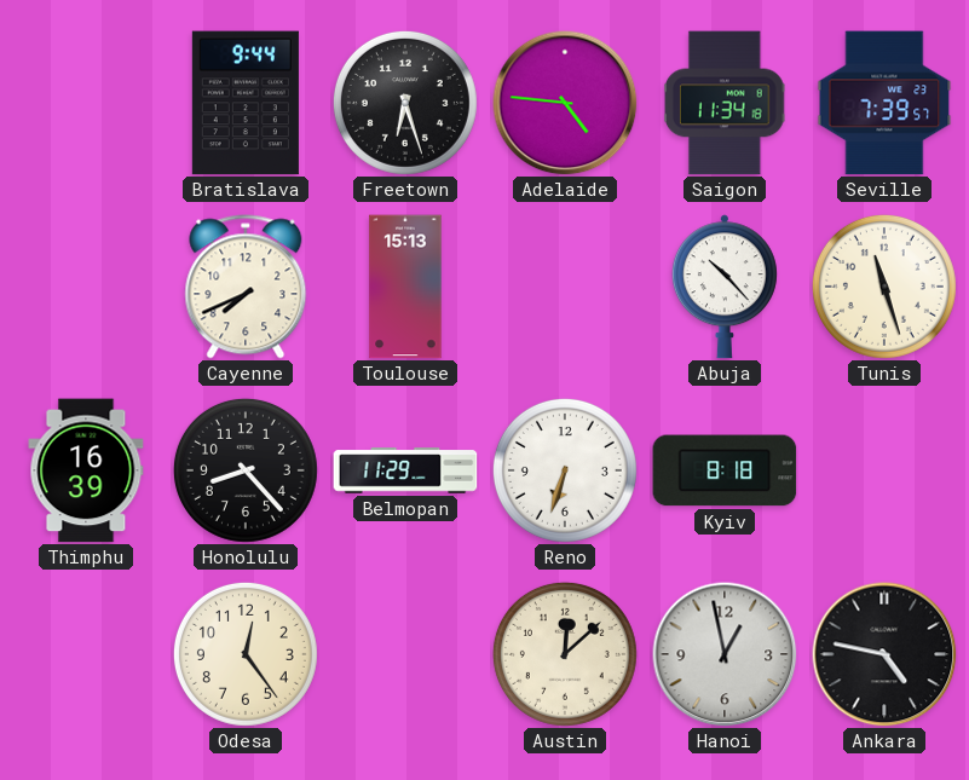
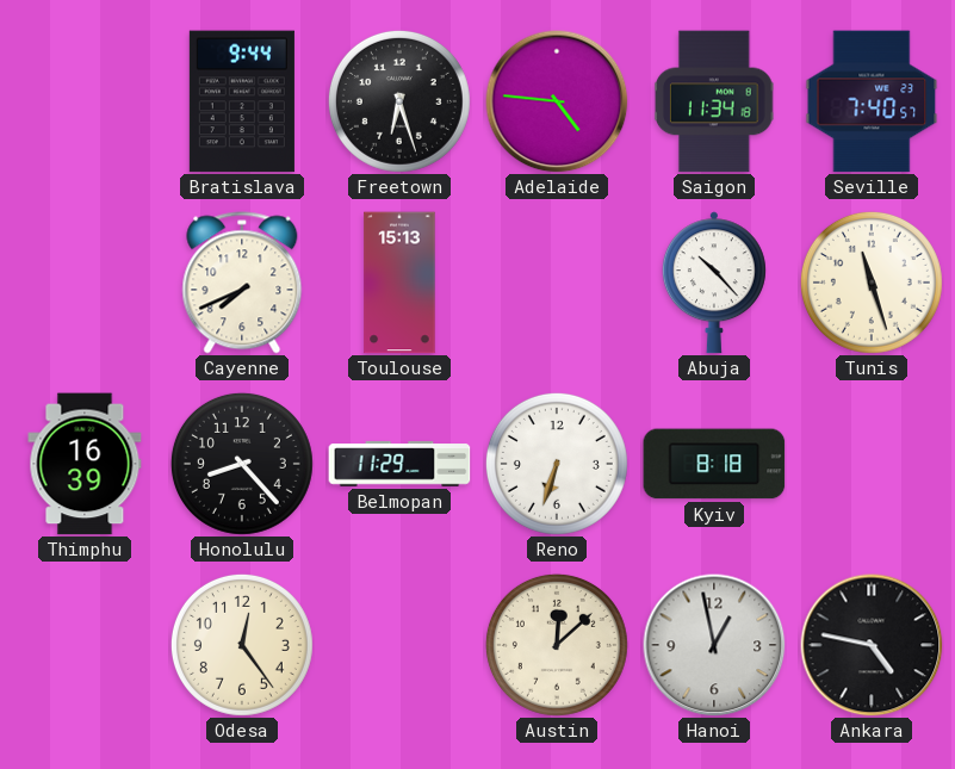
Seville: 7:39 -> 7:40 (872, 101)
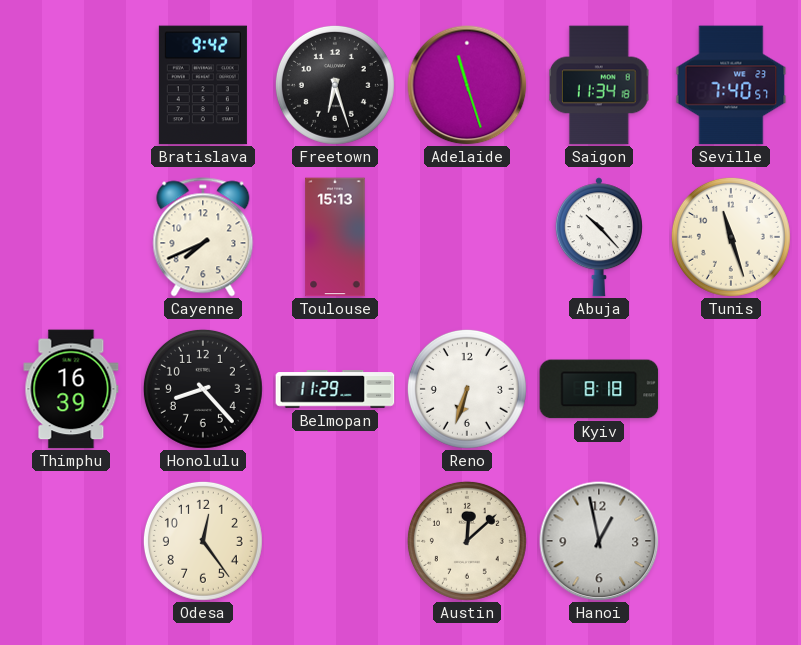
Bratislava: 9:44 -> 9:42 (203, 85)
Adelaide: 4:46 -> 11:27 (467, 85)
Ankara: 4:47 -> none (872, 645)
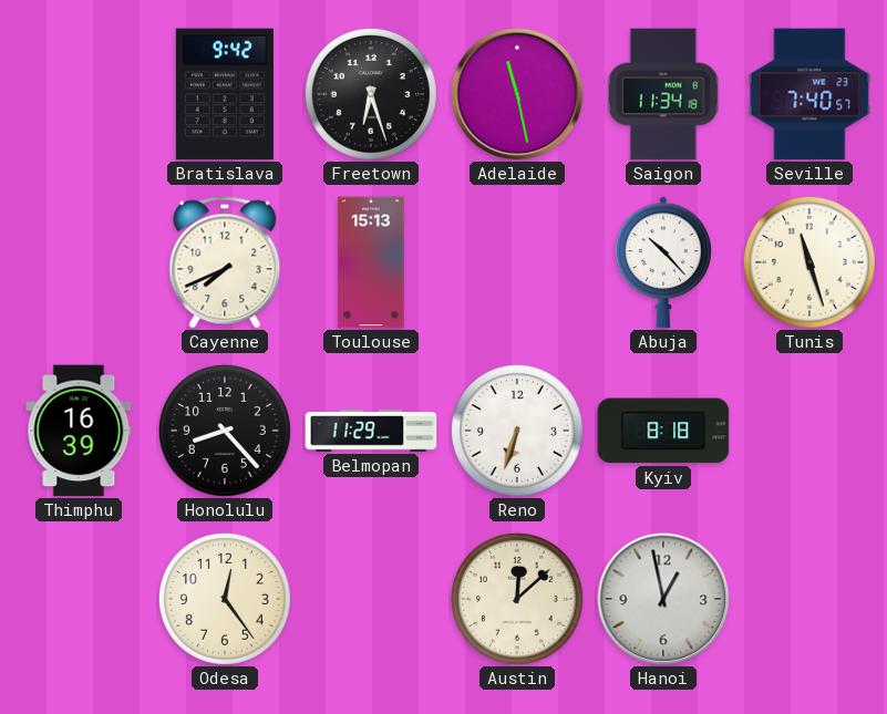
Adelaide: 11:27 -> 11:28 (517, 94)
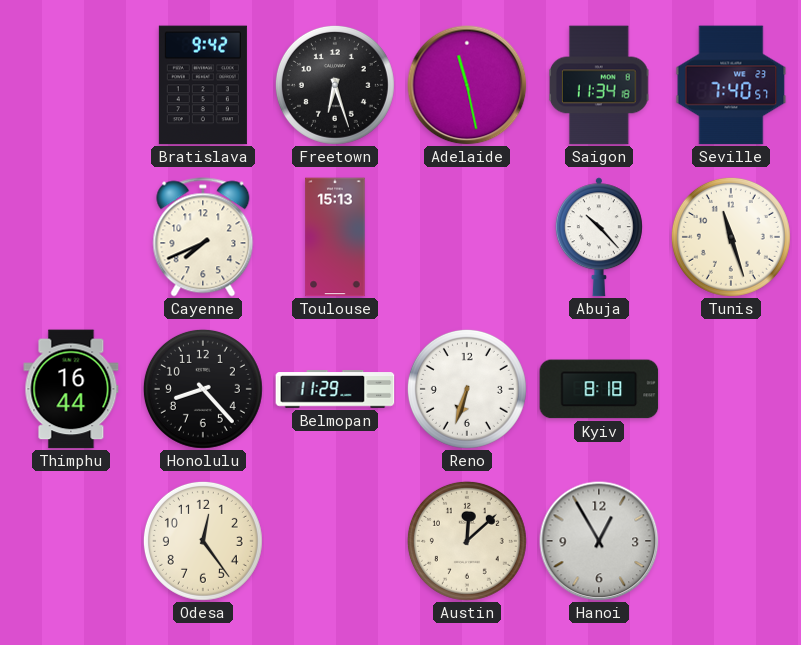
Thimphu: 16:39 -> 16:44 (71, 389)
Hanoi: 12:58 -> 12:55 (599, 541)
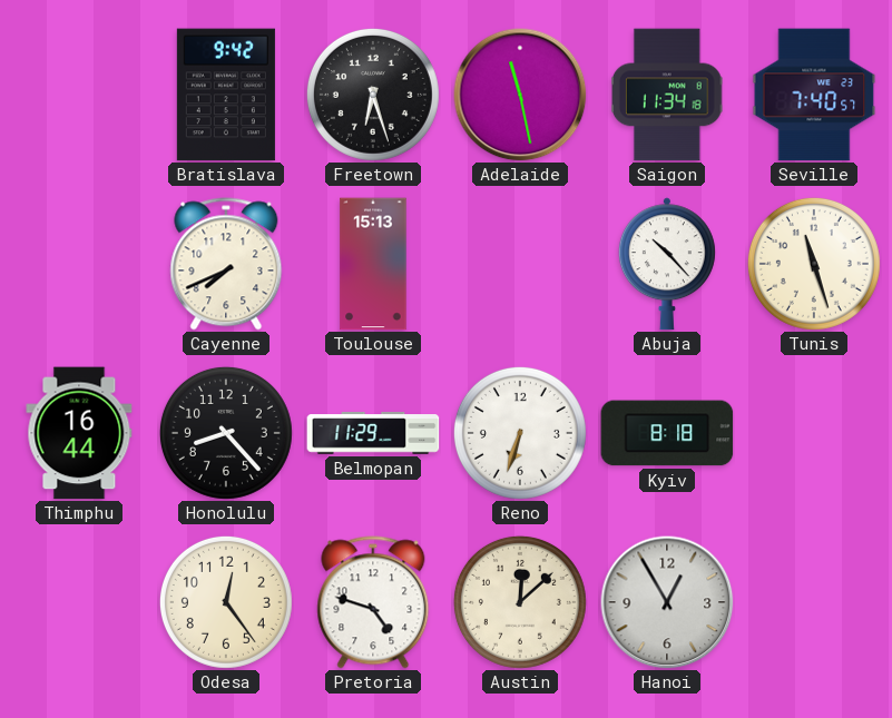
Pretoria: none -> 4:48 (373, 602)
